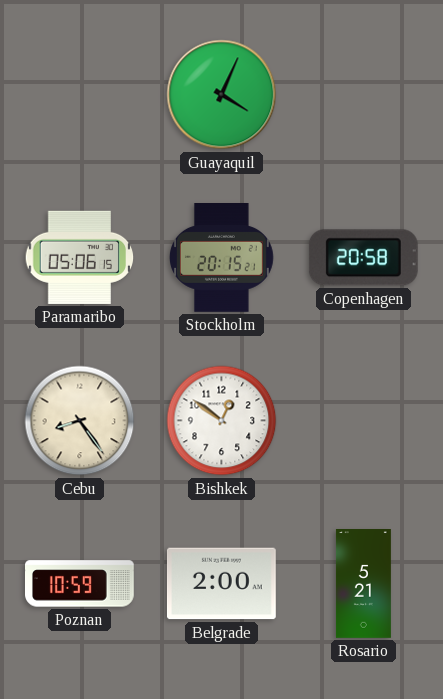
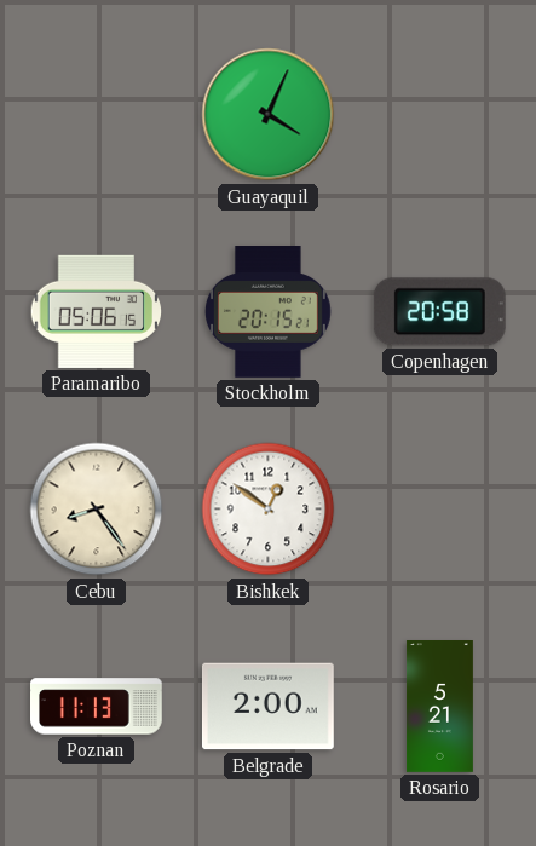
Poznan: 10:59 -> 11:13 (97, 707)
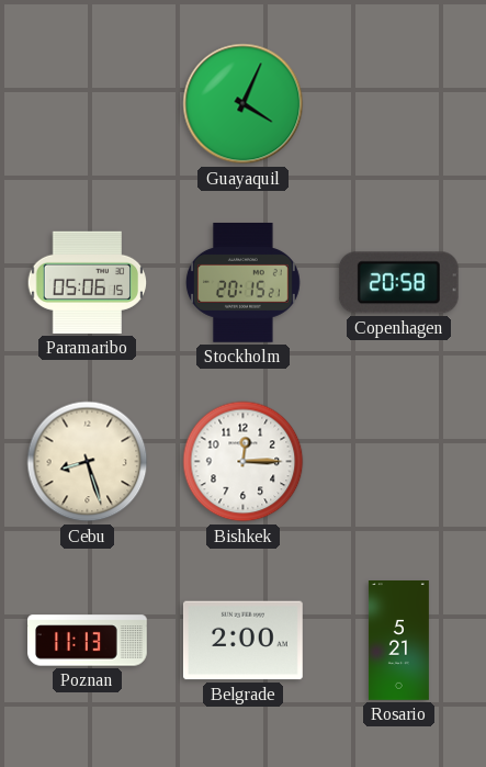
Cebu: 8:24 -> 8:27 (88, 462)
Bishkek: 12:51 -> 12:15 (244, 462)
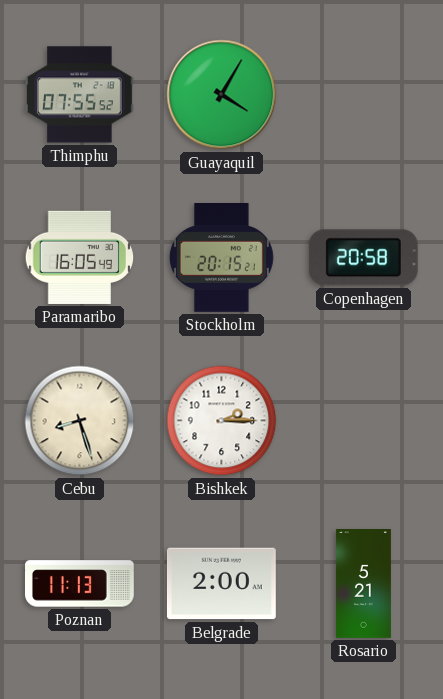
Thimphu: none -> 07:55 (80, 95)
Guayaquil: 4:04 -> 4:05 (222, 95)
Paramaribo: 05:06 -> 16:05 (80, 257)
Bishkek: 12:15 -> 2:15 (222, 421)
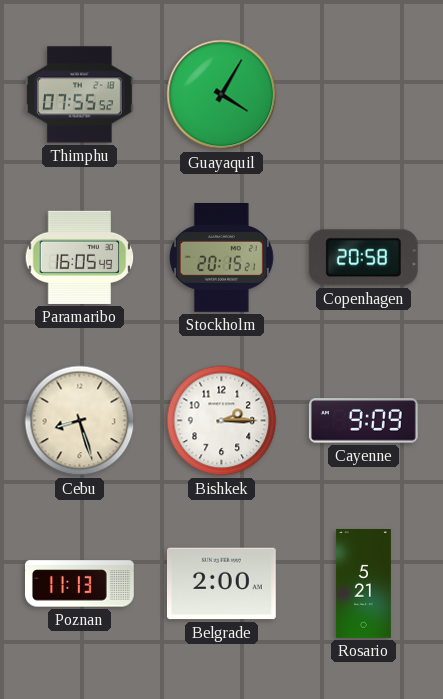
Cayenne: none -> 9:09 (363, 421)
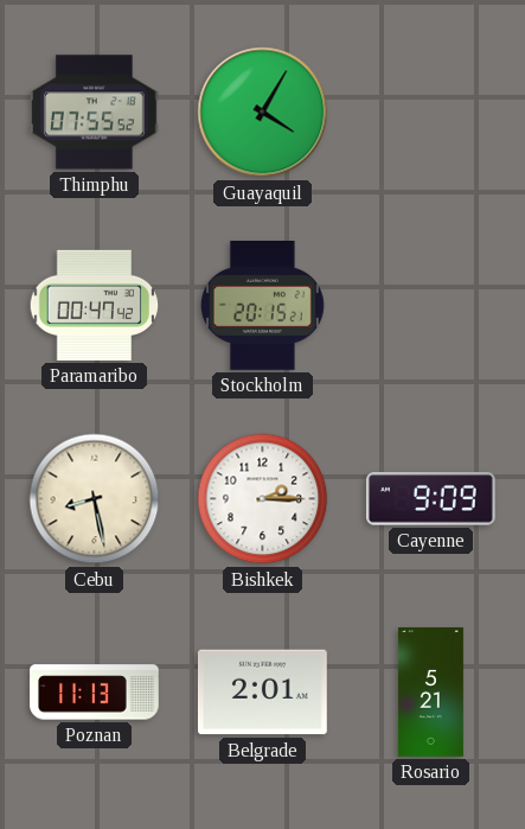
Paramaribo: 16:05 -> 00:47 (95, 305)
Copenhagen: 20:58 -> none (363, 258)
Cebu: 8:27 -> 8:28 (95, 499)
Belgrade: 2:00 -> 2:01 (263, 693)
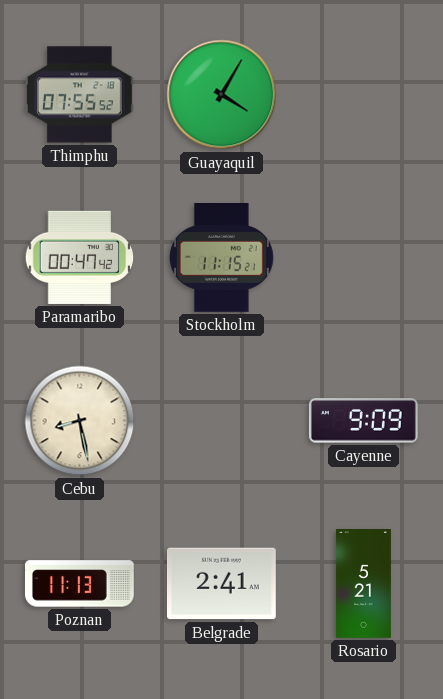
Stockholm: 20:15 -> 11:15 (221, 258)
Bishkek: 2:15 -> none (263, 499)
Belgrade: 2:01 -> 2:41 (222, 584)
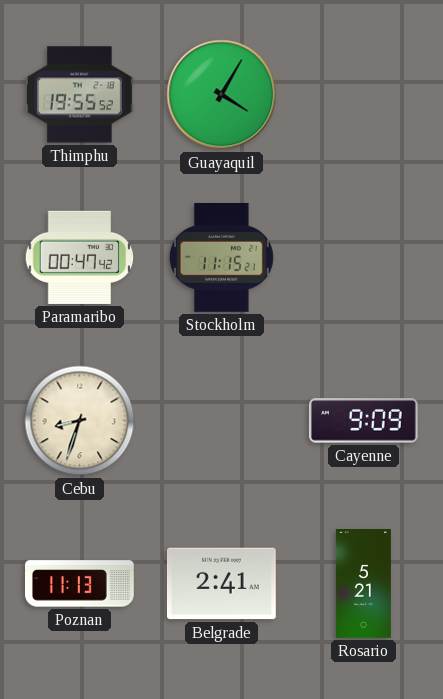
Thimphu: 07:55 -> 19:55 (80, 95)
Cebu: 8:28 -> 8:33 (80, 421)
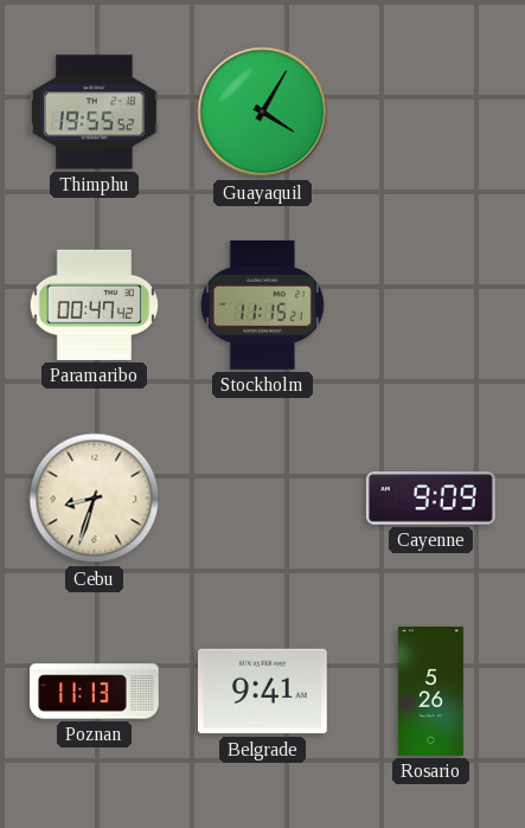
Belgrade: 2:41 -> 9:41 (263, 692)
Rosario: 5:21 -> 5:26 (430, 692)
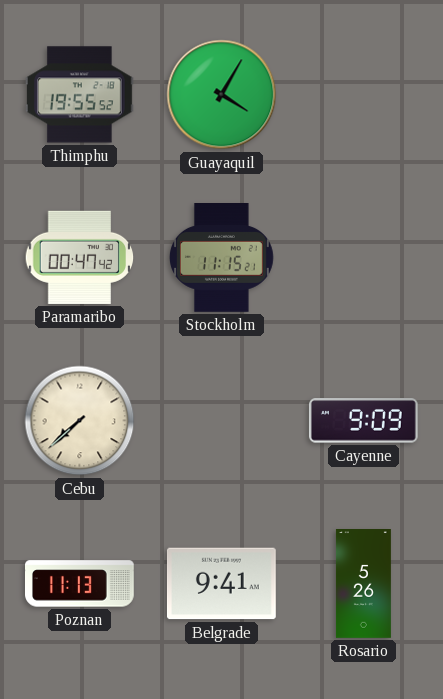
Cebu: 8:33 -> 7:38 (80, 421)
